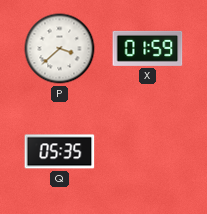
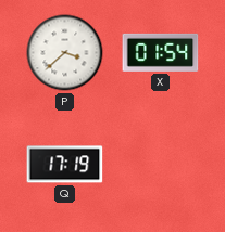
X: 01:59 -> 01:54 (161, 52)
Q: 05:35 -> 17:19 (65, 165)
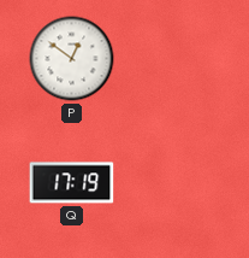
P: 3:38 -> 12:51 (72, 59)
X: 01:54 -> none (161, 52)
